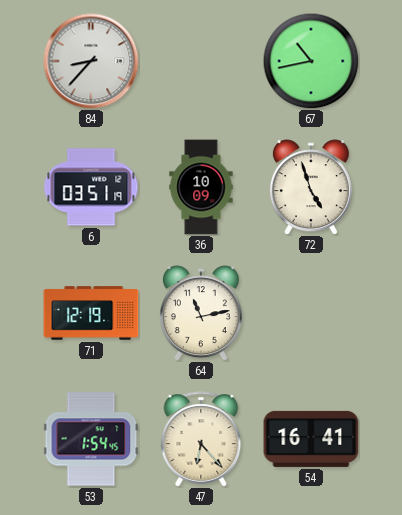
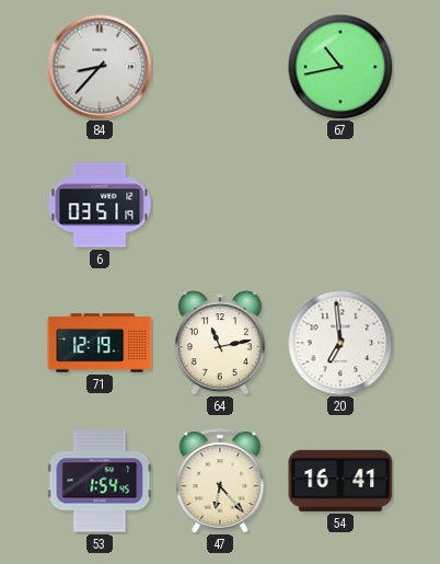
36: 10:09 -> none (201, 187)
72: 4:57 -> none (311, 187)
20: none -> 6:59 (340, 343)
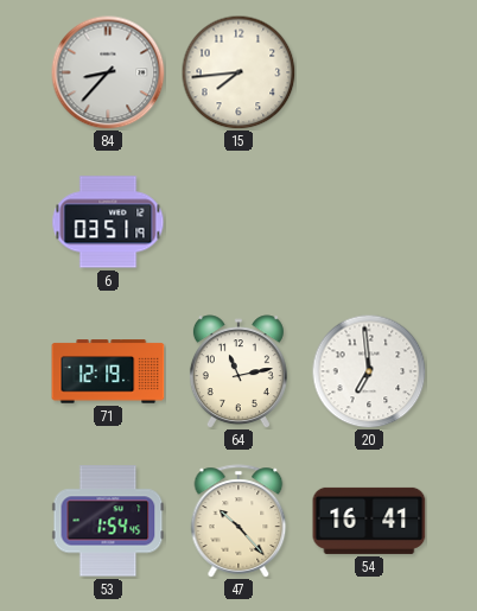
15: none -> 7:44 (238, 72)
67: 10:43 -> none (340, 67)
47: 6:23 -> 10:23 (238, 521)
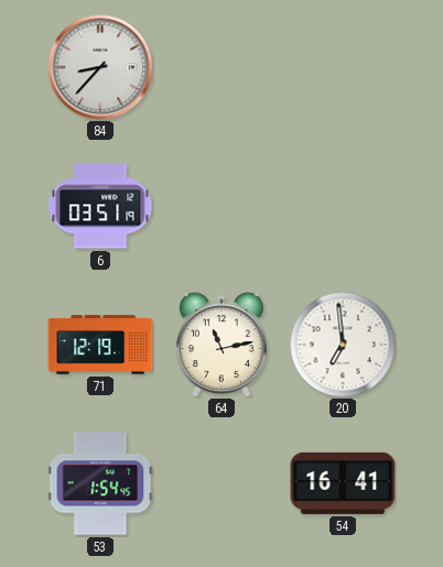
15: 7:44 -> none (238, 72)
47: 10:23 -> none (238, 521)
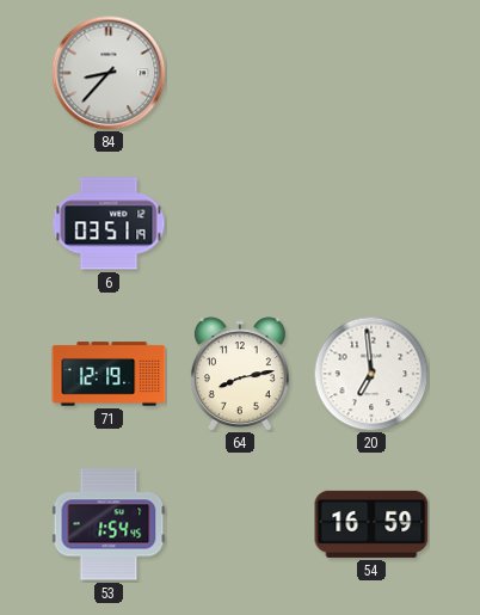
64: 11:13 -> 8:13 (240, 374)
54: 16:41 -> 16:59 (371, 524)
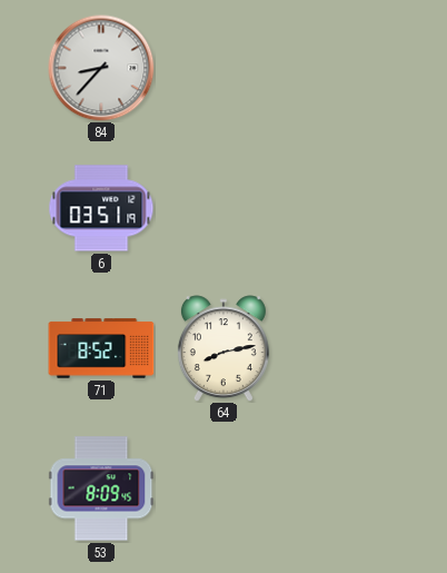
71: 12:19 -> 8:52 (101, 348)
20: 6:59 -> none (371, 374)
53: 1:54 -> 8:09 (101, 488)
54: 16:59 -> none (371, 524)
